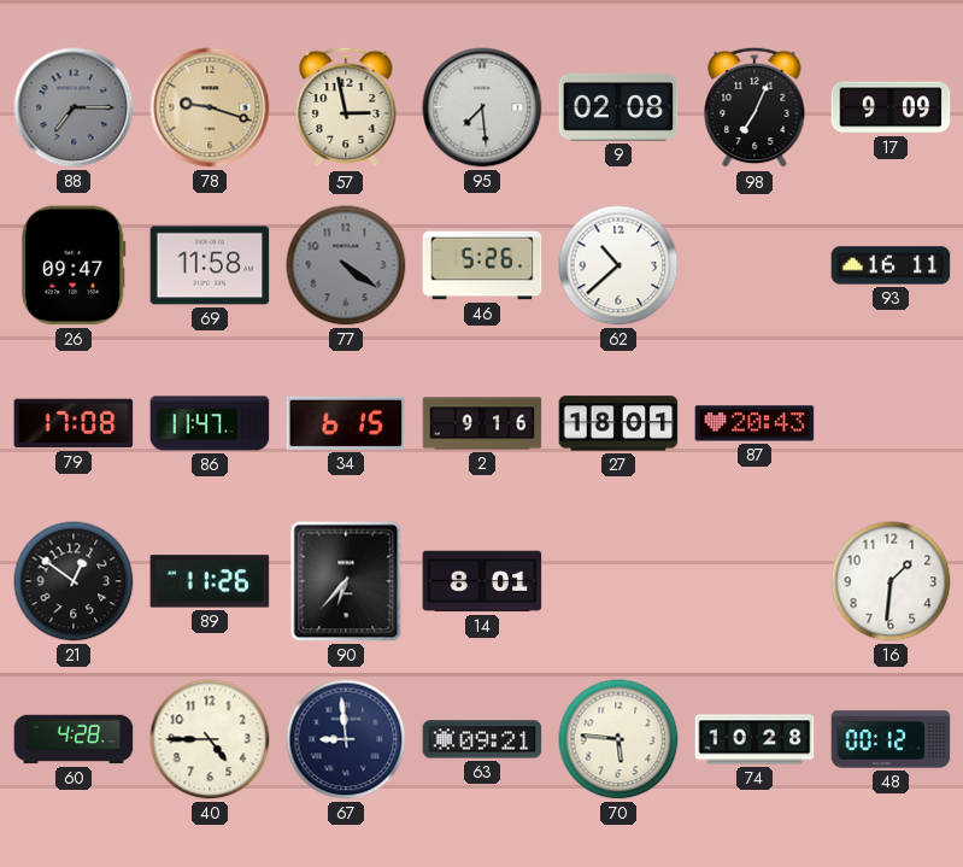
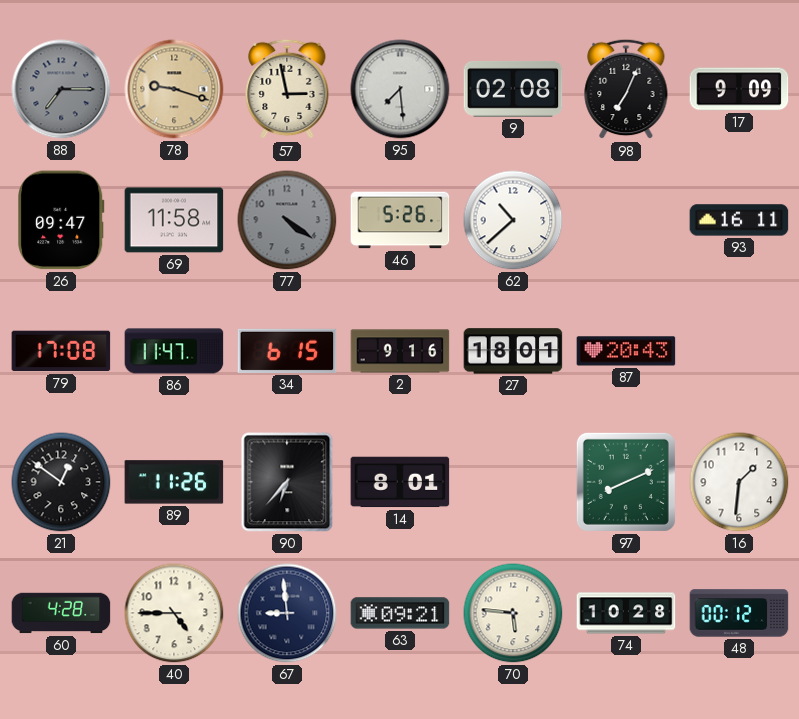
97: none -> 8:11 (626, 482)
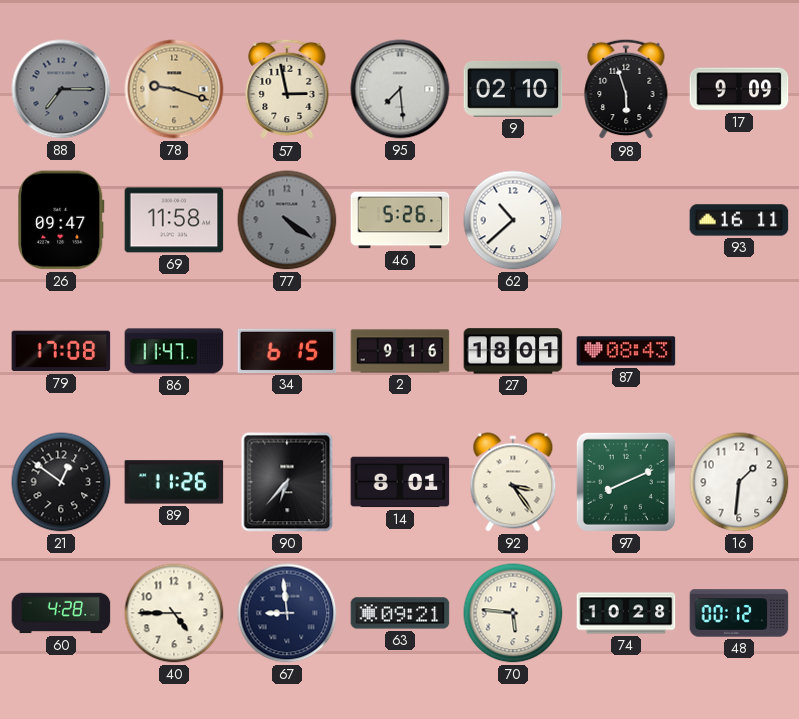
9: 02:08 -> 02:10 (513, 89)
98: 7:04 -> 5:57 (626, 89)
87: 20:43 -> 08:43 (626, 351)
92: none -> 3:24 (513, 482)
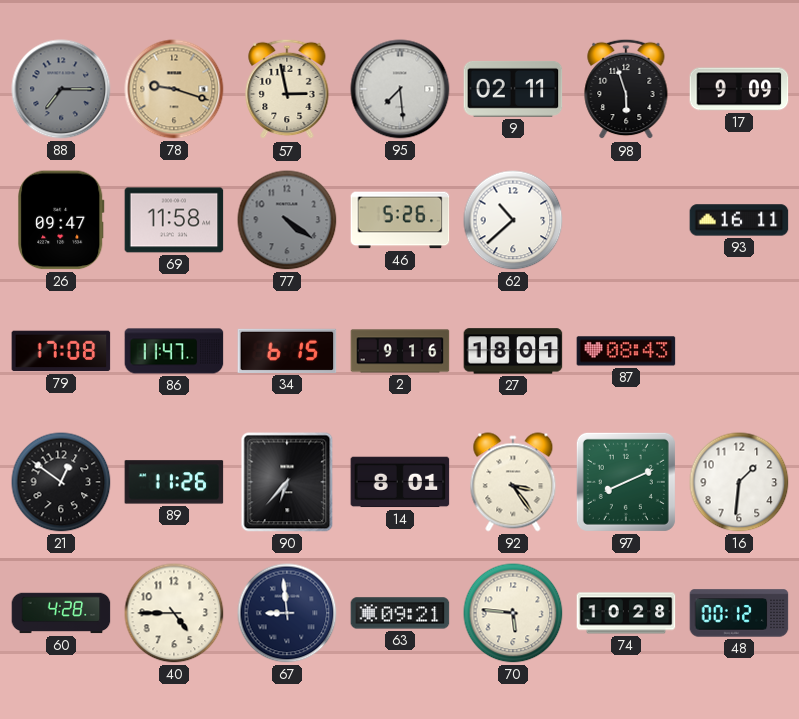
9: 02:10 -> 02:11 (513, 89)
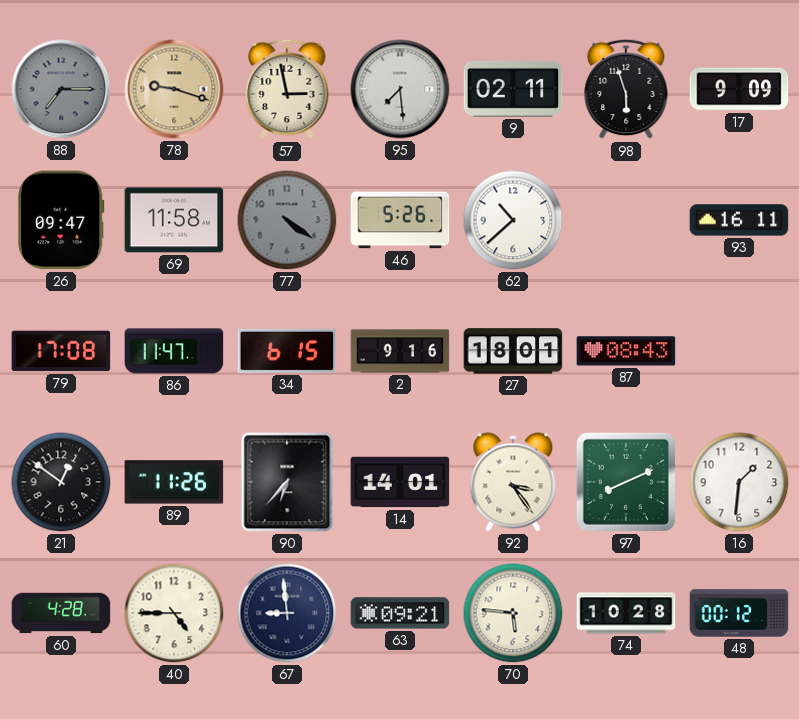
14: 8:01 -> 14:01 (400, 482)
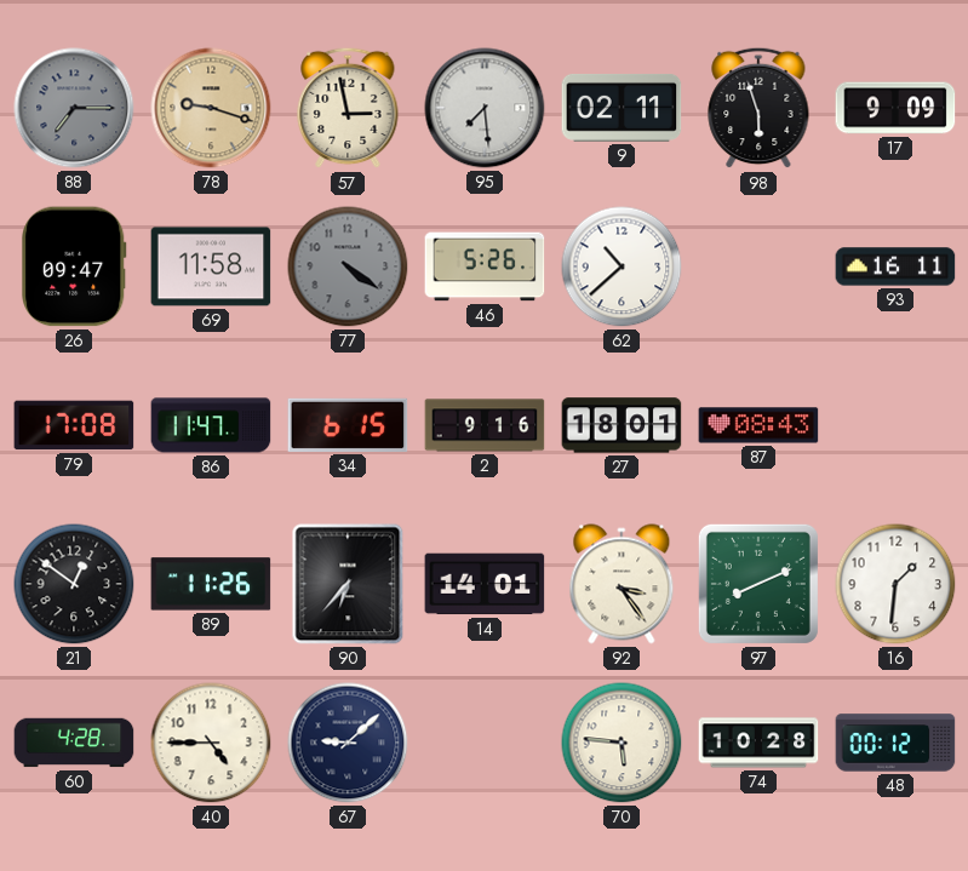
67: 8:59 -> 9:08 (348, 743)
63: 09:21 -> none (400, 613)
